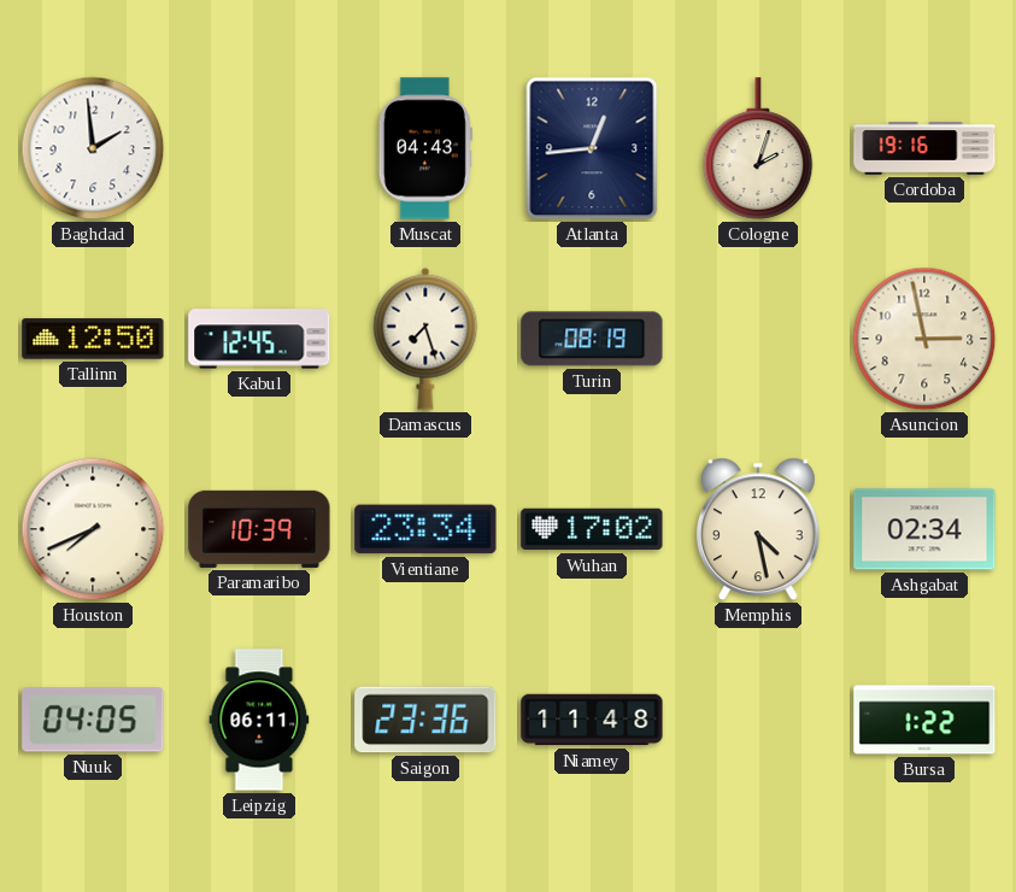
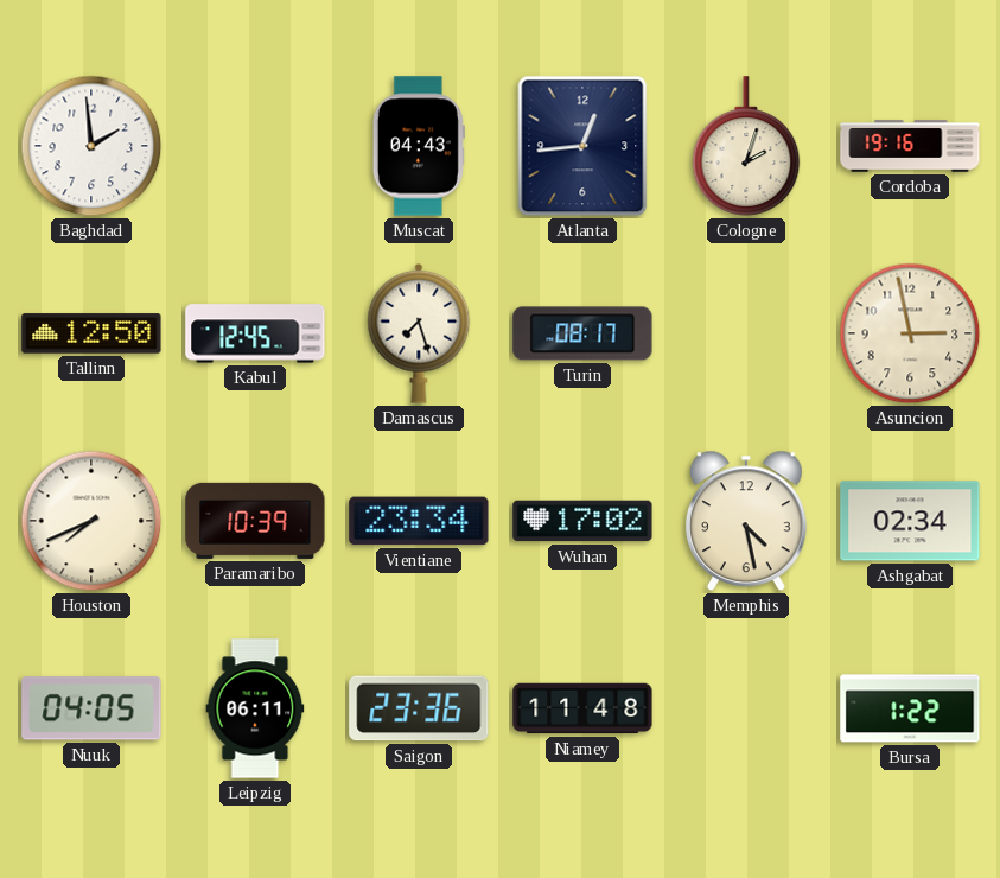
Turin: 08:19 -> 08:17 (582, 333)
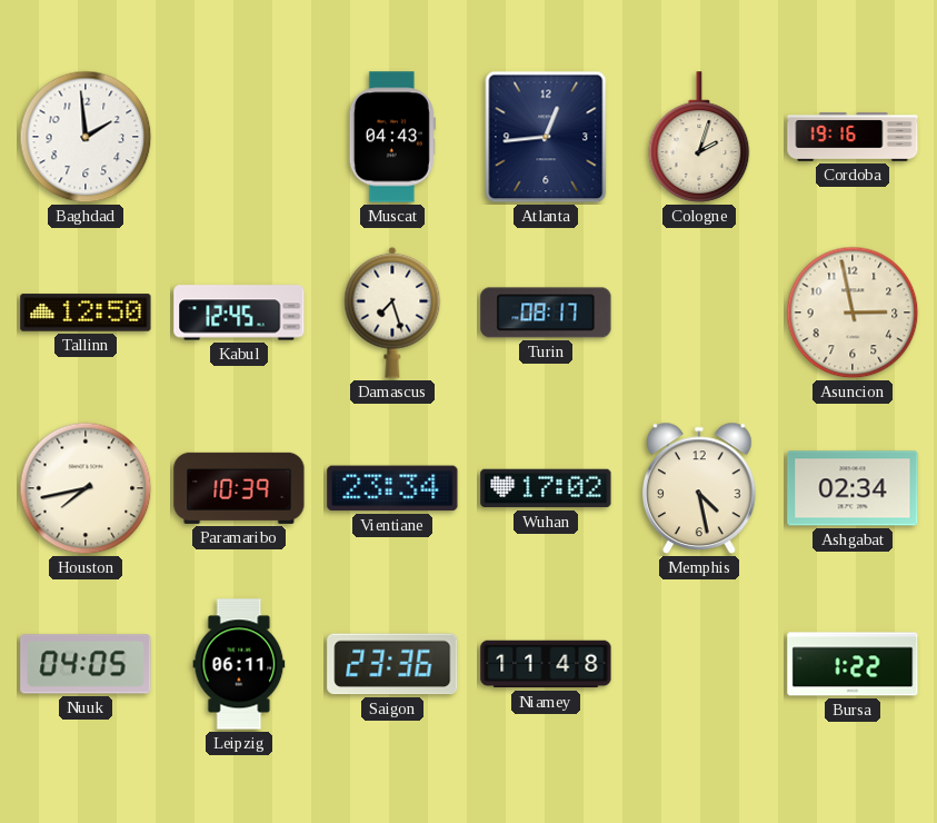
Houston: 7:41 -> 7:43 (86, 488)
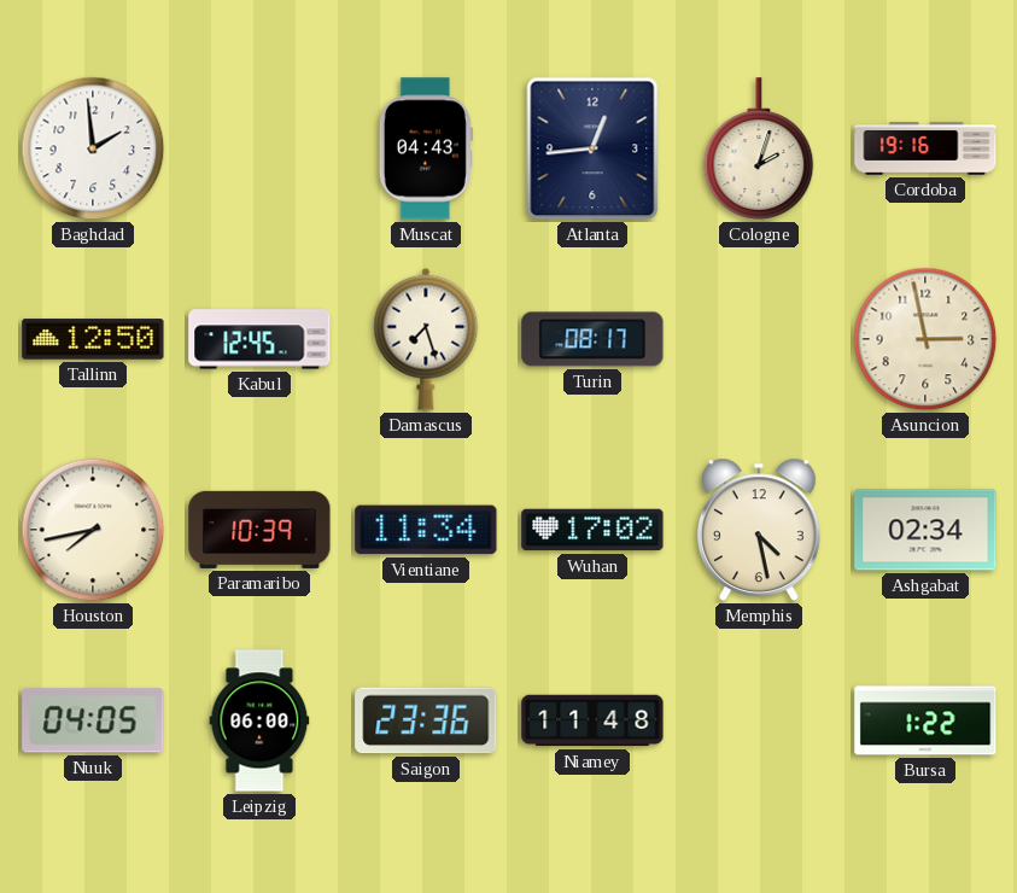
Vientiane: 23:34 -> 11:34 (426, 530)
Leipzig: 06:11 -> 06:00 (259, 720)
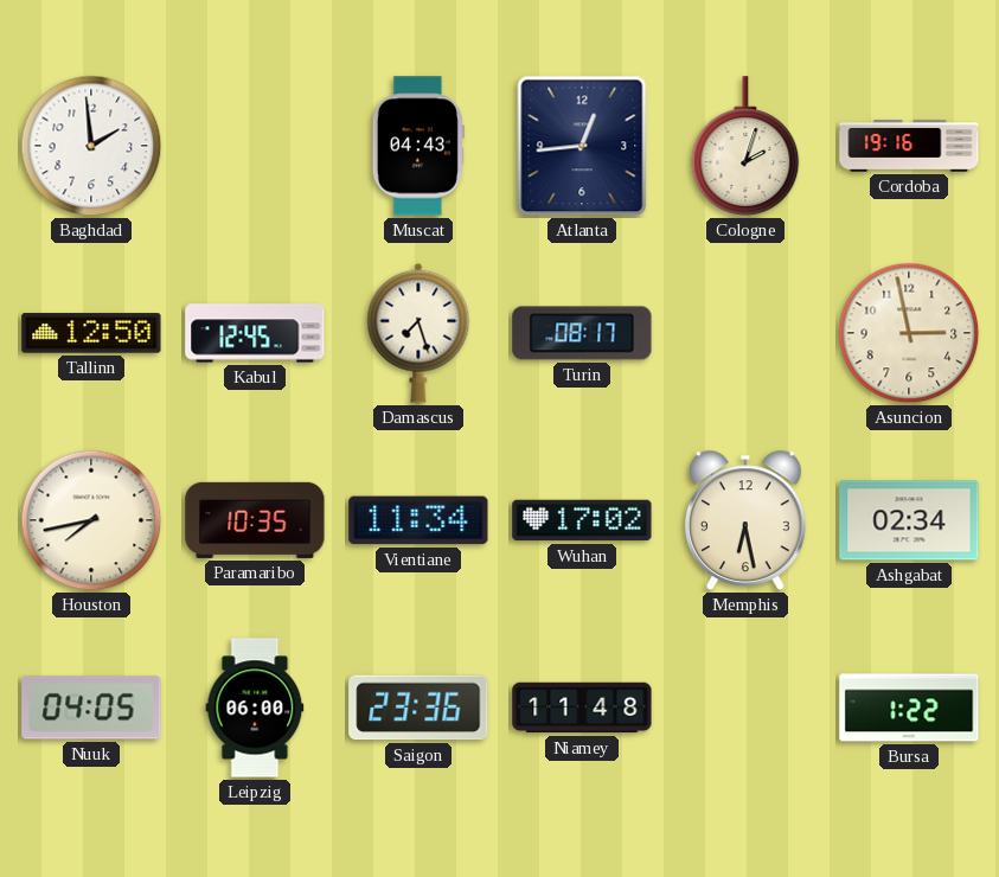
Paramaribo: 10:39 -> 10:35 (255, 520)
Memphis: 4:28 -> 6:28 (745, 520)
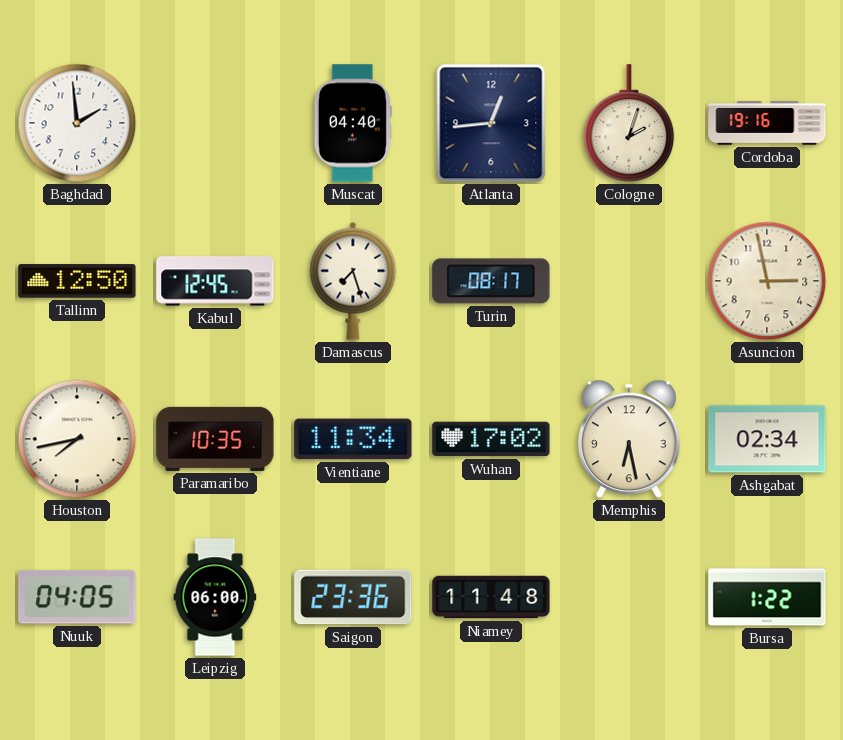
Muscat: 04:43 -> 04:40 (353, 123)
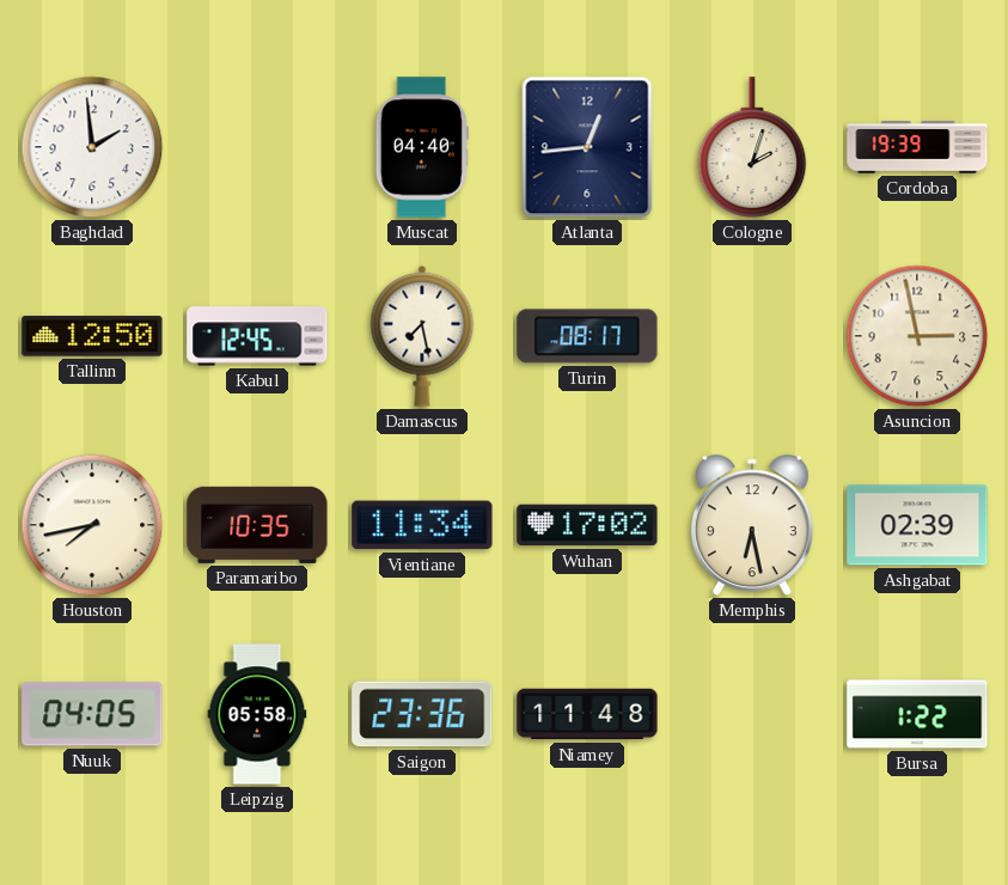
Cordoba: 19:16 -> 19:39 (917, 147)
Damascus: 7:27 -> 7:28 (422, 336)
Ashgabat: 02:34 -> 02:39 (917, 525)
Leipzig: 06:00 -> 05:58 (257, 714)
